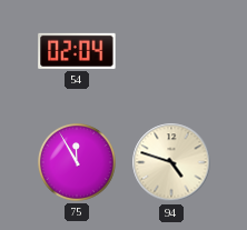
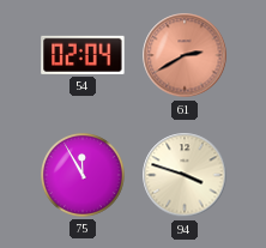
61: none -> 2:40 (185, 55)
94: 4:48 -> 3:48 (185, 175)
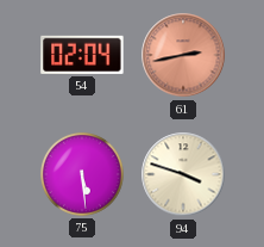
61: 2:40 -> 2:43 (183, 55)
75: 11:55 -> 5:29 (83, 175)
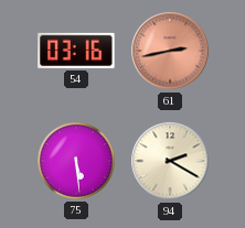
54: 02:04 -> 03:16 (76, 51)
94: 3:48 -> 2:20 (170, 161)
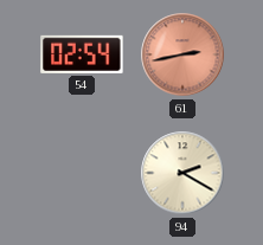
54: 03:16 -> 02:54 (82, 54)
75: 5:29 -> none (77, 162)
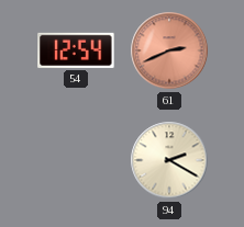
54: 02:54 -> 12:54 (76, 50)
61: 2:43 -> 2:41 (169, 50)
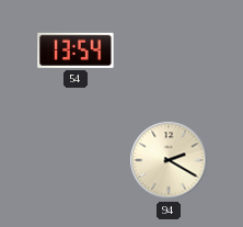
54: 12:54 -> 13:54 (76, 50)
61: 2:41 -> none (169, 50)
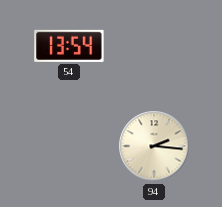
94: 2:20 -> 2:16 (154, 146)
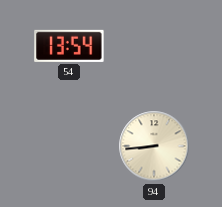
94: 2:16 -> 8:44 (154, 146)
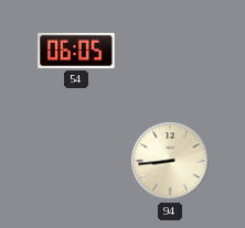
54: 13:54 -> 06:05 (76, 51)
